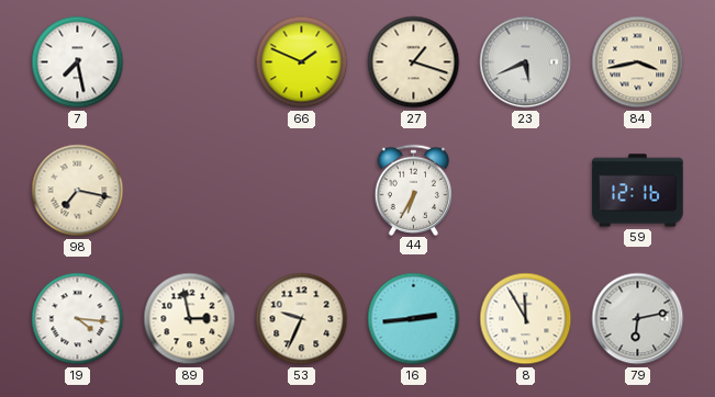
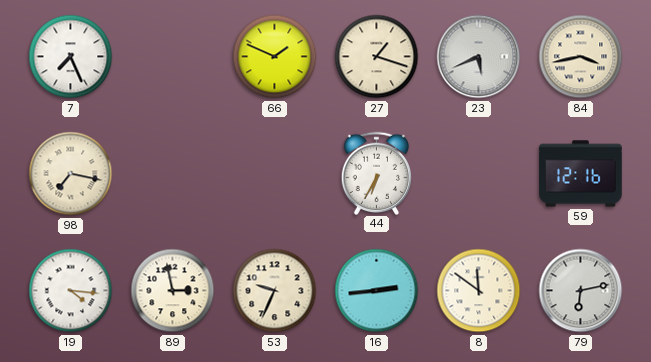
7: 7:28 -> 7:26 (71, 57)
8: 11:55 -> 11:51 (479, 291)
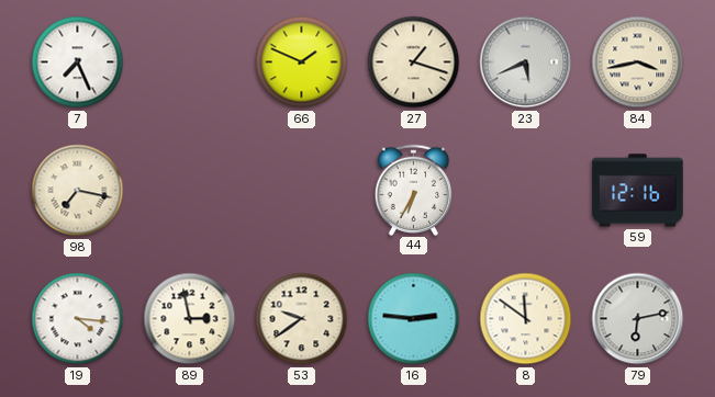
53: 9:34 -> 9:39 (302, 319)
16: 2:44 -> 2:46 (414, 319)
